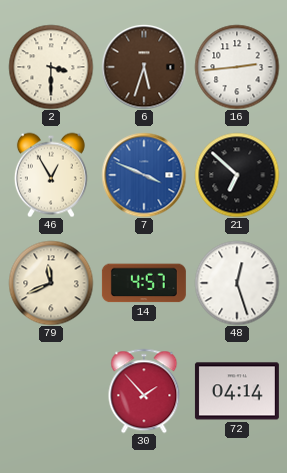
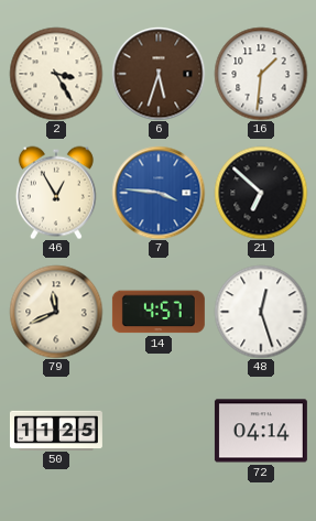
2: 3:30 -> 3:25 (56, 74)
16: 2:44 -> 1:31 (261, 74)
7: 3:49 -> 3:46 (159, 193)
50: none -> 11:25 (56, 430)
30: 1:53 -> none (144, 391)
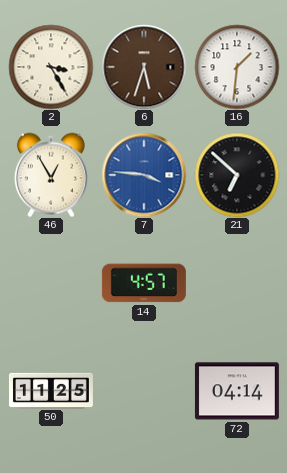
79: 11:41 -> none (56, 312)
48: 12:27 -> none (261, 312)
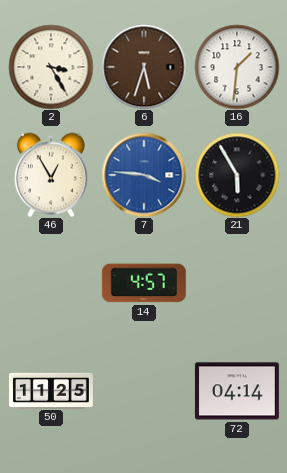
21: 6:52 -> 5:55 (237, 175)
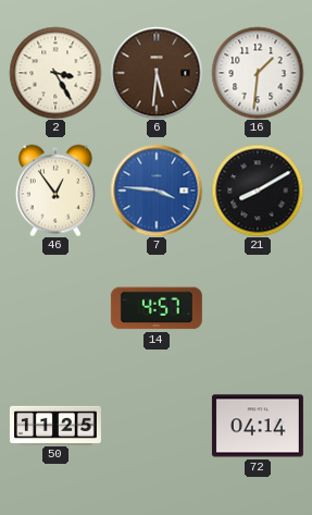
6: 5:33 -> 5:31 (157, 73)
46: 12:55 -> 12:54 (55, 191)
21: 5:55 -> 8:10 (258, 191)
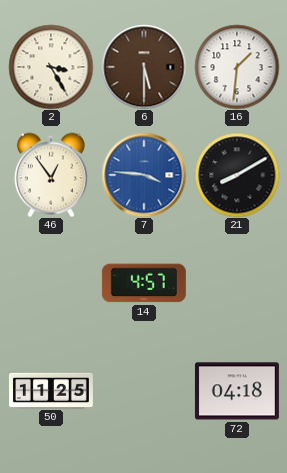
6: 5:31 -> 5:30 (144, 67)
72: 04:14 -> 04:18 (237, 391)
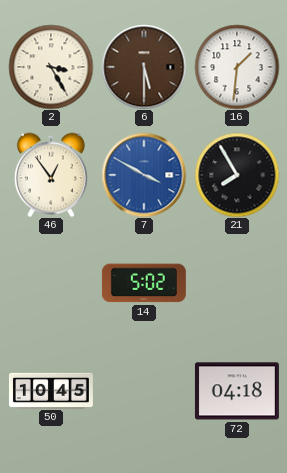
7: 3:46 -> 3:50 (144, 175)
21: 8:10 -> 7:55 (237, 175)
14: 4:57 -> 5:02 (144, 283)
50: 11:25 -> 10:45 (51, 390)
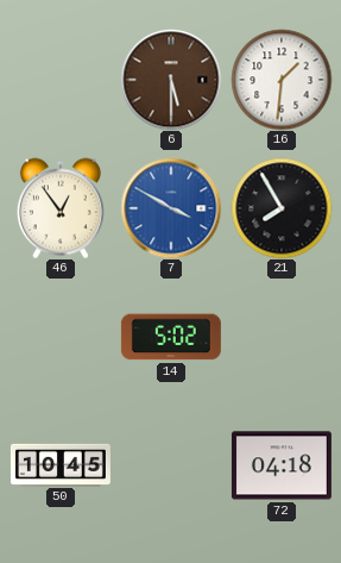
2: 3:25 -> none (51, 67)
